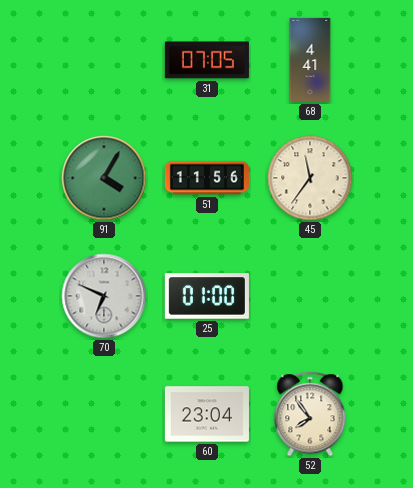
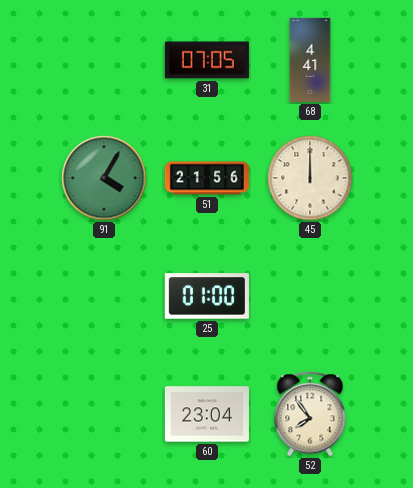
51: 11:56 -> 21:56 (207, 178)
45: 11:36 -> 12:00 (310, 178)
70: 6:49 -> none (104, 296)
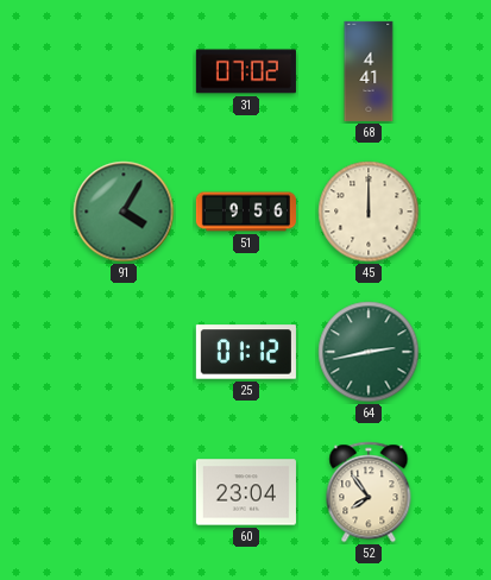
31: 07:05 -> 07:02 (246, 71)
51: 21:56 -> 9:56 (246, 212)
25: 01:00 -> 01:12 (246, 352)
64: none -> 2:43 (369, 352)
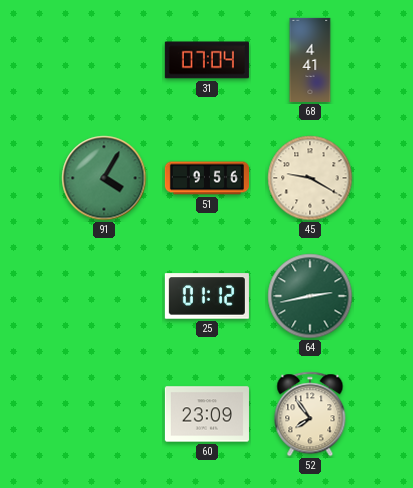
31: 07:02 -> 07:04 (207, 60)
45: 12:00 -> 9:20 (310, 178)
60: 23:04 -> 23:09 (207, 414)
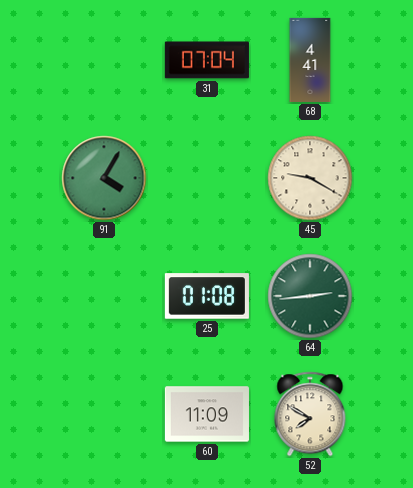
51: 9:56 -> none (207, 178)
25: 01:12 -> 01:08 (207, 296)
64: 2:43 -> 2:44 (310, 296)
60: 23:09 -> 11:09 (207, 414)
52: 7:54 -> 7:50 (310, 414)
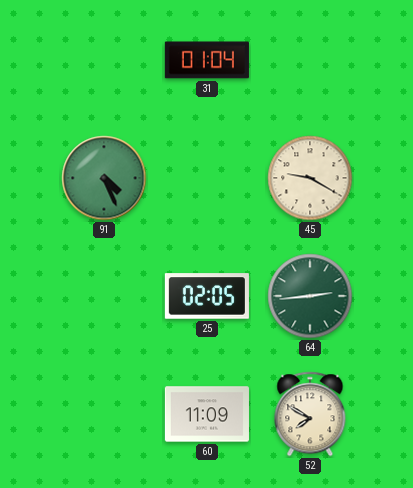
31: 07:04 -> 01:04 (207, 60)
68: 4:41 -> none (310, 60)
91: 4:05 -> 4:26 (104, 178)
25: 01:08 -> 02:05 (207, 296)
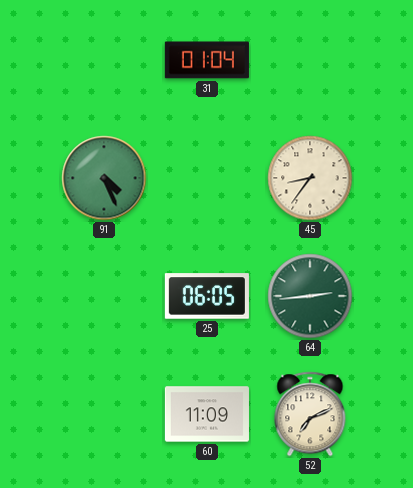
45: 9:20 -> 8:36 (310, 178)
25: 02:05 -> 06:05 (207, 296)
52: 7:50 -> 7:11 (310, 414)
